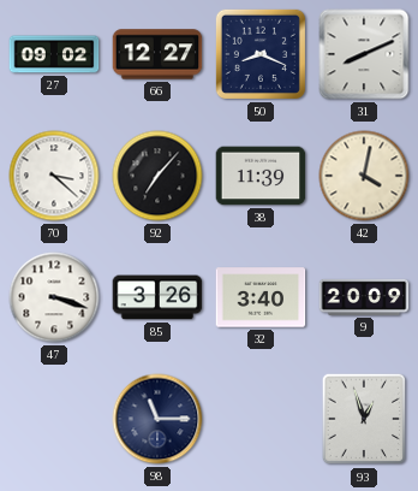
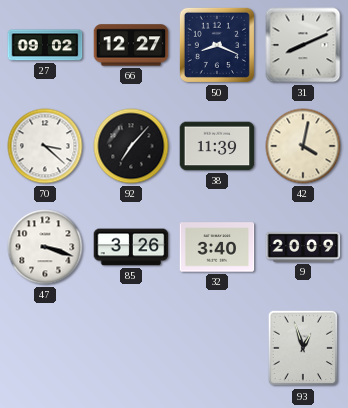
98: 11:15 -> none (157, 419)
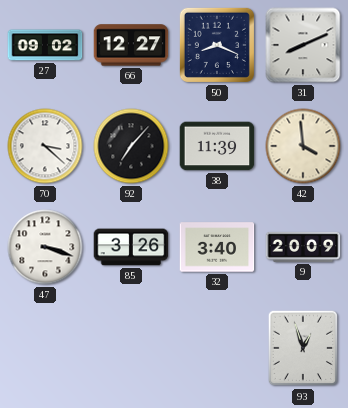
42: 4:02 -> 3:59 (303, 146)
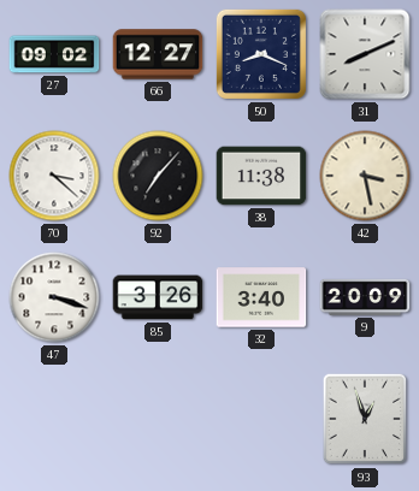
38: 11:39 -> 11:38 (261, 176)
42: 3:59 -> 3:28 (365, 176)
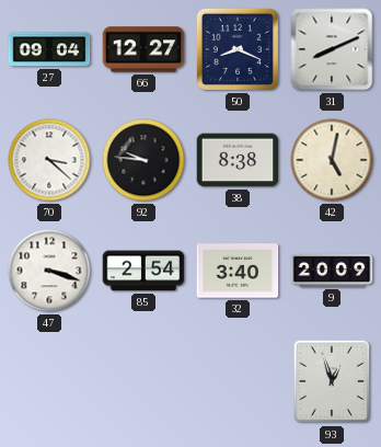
27: 09:02 -> 09:04 (49, 49)
92: 7:07 -> 9:46 (143, 160)
38: 11:38 -> 8:38 (238, 160)
42: 3:28 -> 5:02 (332, 160)
85: 3:26 -> 2:54 (143, 271)
